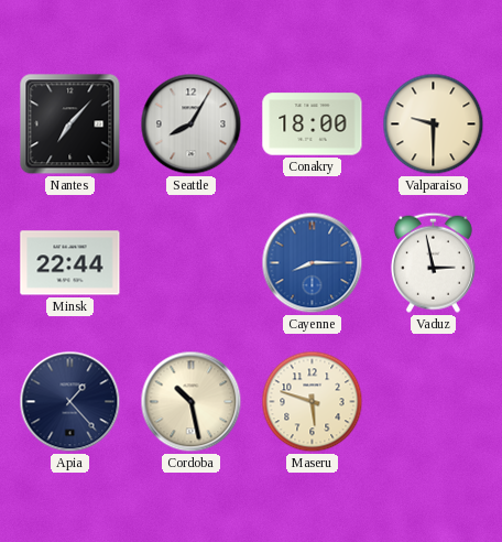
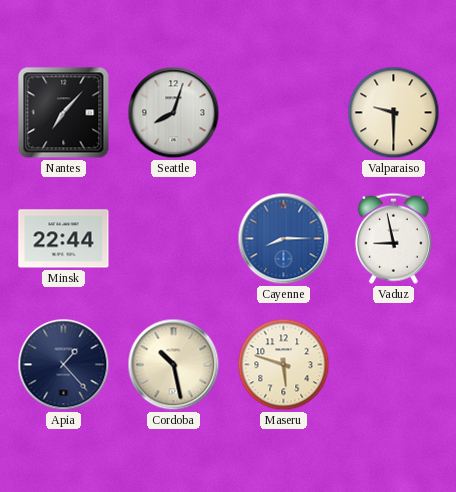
Seattle: 8:05 -> 8:03 (174, 113)
Conakry: 18:00 -> none (313, 124)
Vaduz: 2:58 -> 8:58 (393, 238)
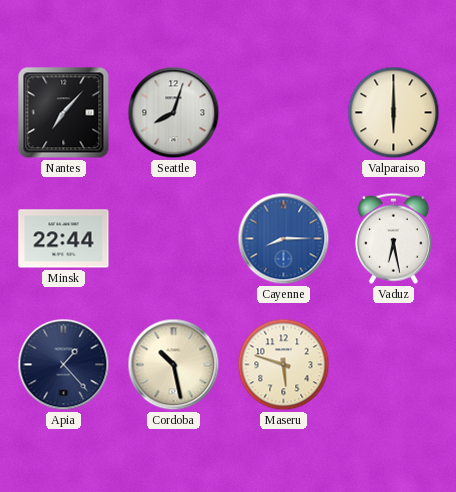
Valparaiso: 9:30 -> 6:00 (394, 113)
Vaduz: 8:58 -> 6:28 (393, 238)
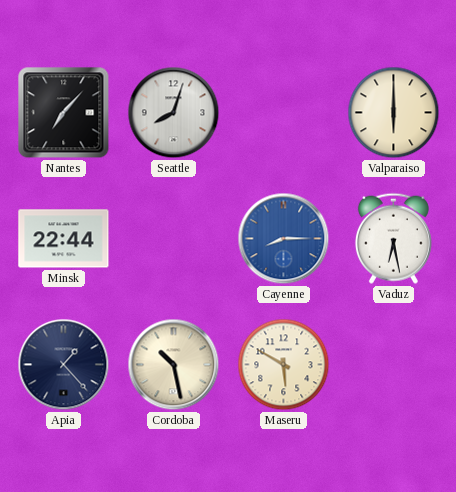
Maseru: 5:48 -> 5:50 (284, 365)
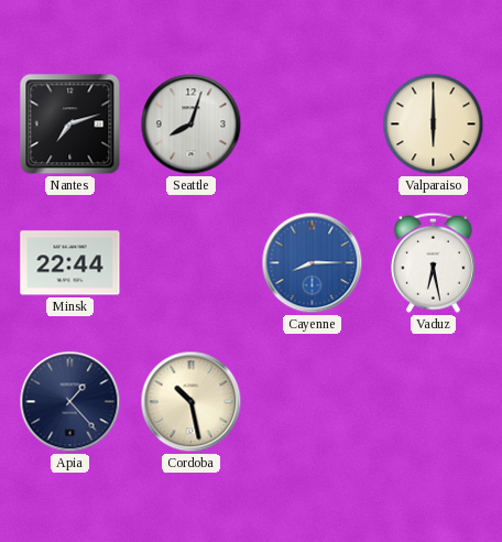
Nantes: 7:07 -> 7:12 (70, 124)
Maseru: 5:50 -> none (284, 365)
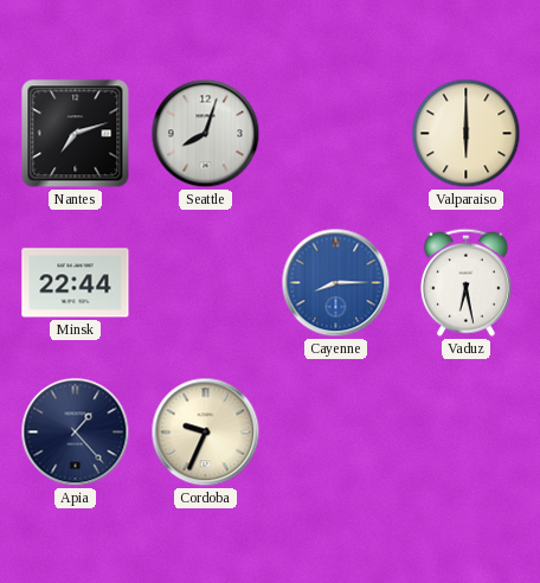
Cordoba: 10:28 -> 9:34 (206, 433)
